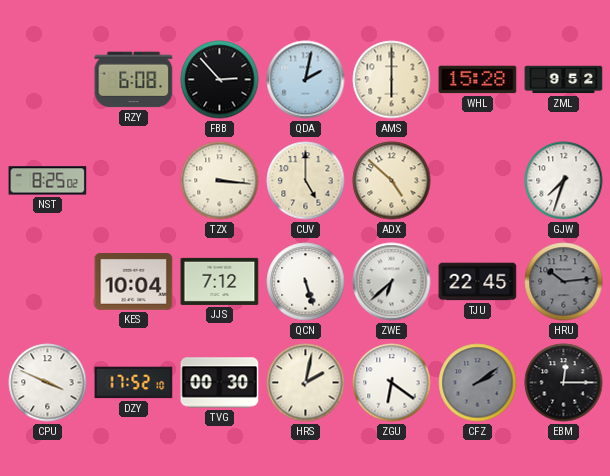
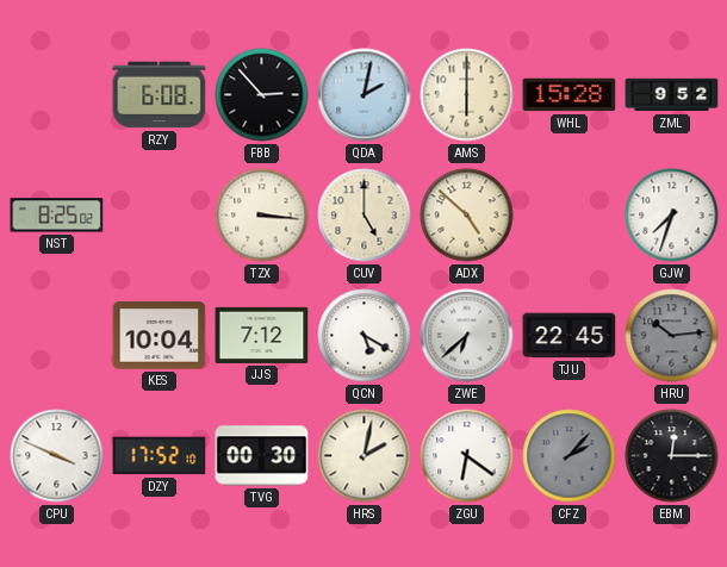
QCN: 5:27 -> 5:20 (365, 336)
CFZ: 2:09 -> 2:07 (570, 456)
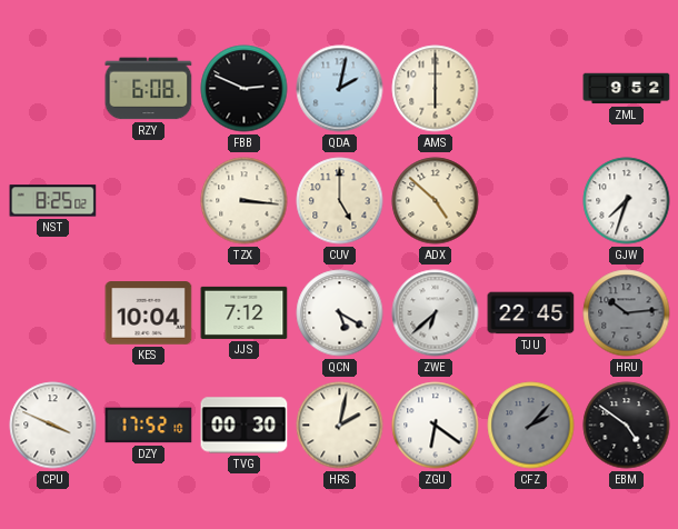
FBB: 2:53 -> 2:49 (245, 89)
WHL: 15:28 -> none (570, 95)
EBM: 12:15 -> 4:51 (627, 426)
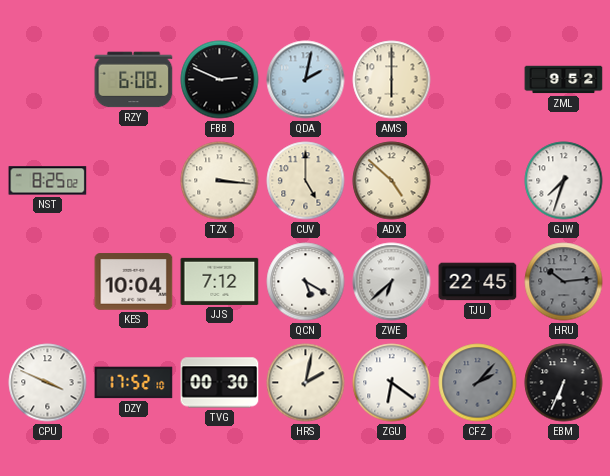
EBM: 4:51 -> 6:34 (564, 383)
